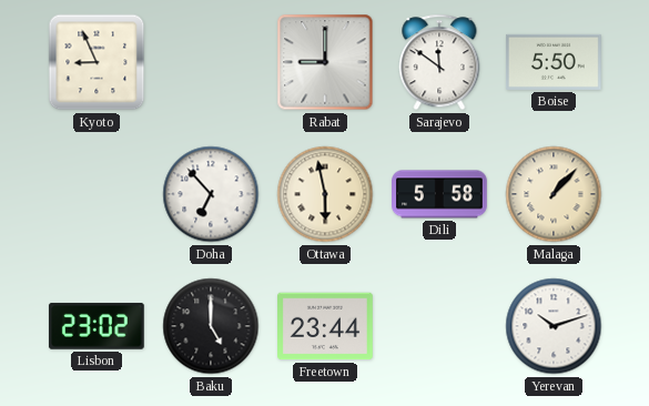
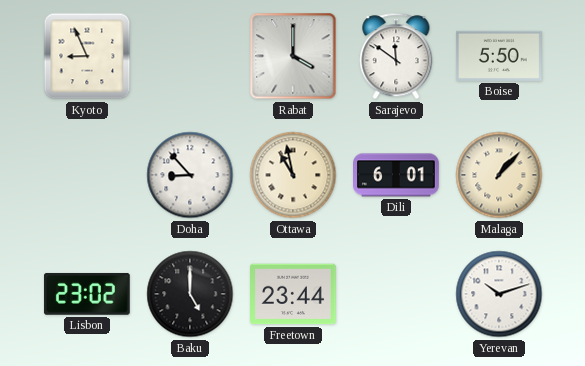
Rabat: 9:00 -> 4:00 (293, 56)
Doha: 6:53 -> 8:53 (190, 175)
Ottawa: 5:58 -> 10:58 (293, 175)
Dili: 5:58 -> 6:01 (397, 175)
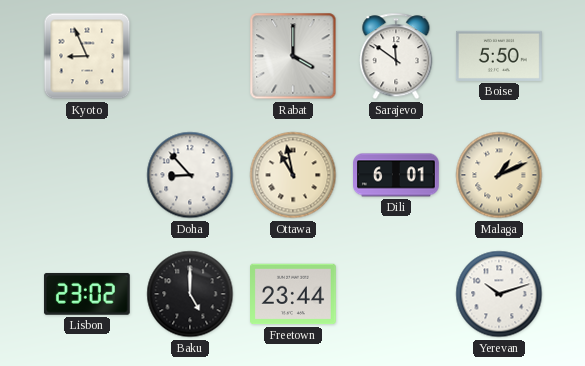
Malaga: 1:07 -> 1:11 (499, 175)
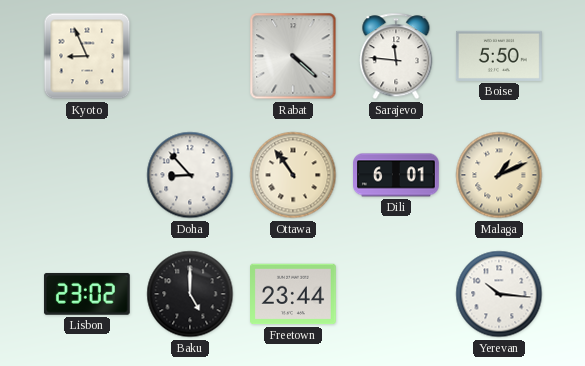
Rabat: 4:00 -> 4:22 (293, 56)
Sarajevo: 11:51 -> 11:46 (396, 56)
Ottawa: 10:58 -> 10:54 (293, 175)
Yerevan: 10:12 -> 10:16 (499, 294)
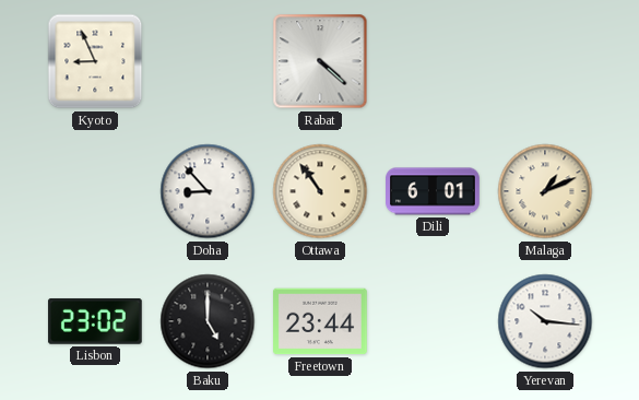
Sarajevo: 11:46 -> none (396, 56)
Boise: 5:50 -> none (500, 56)
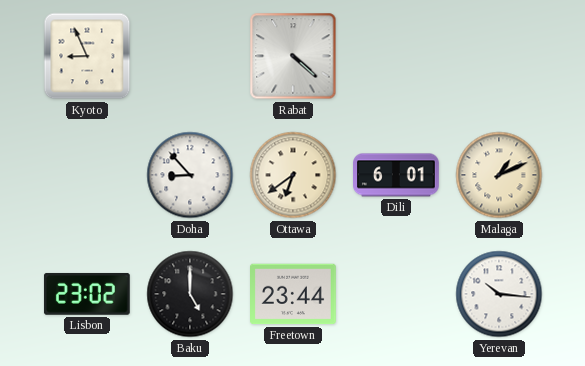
Ottawa: 10:54 -> 6:39 (293, 175)
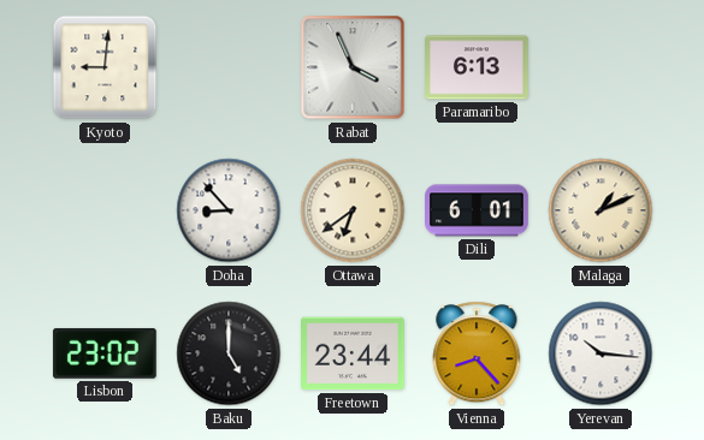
Kyoto: 8:56 -> 9:01 (105, 67)
Rabat: 4:22 -> 3:56 (353, 67)
Paramaribo: none -> 6:13 (478, 67)
Vienna: none -> 8:23 (477, 353)
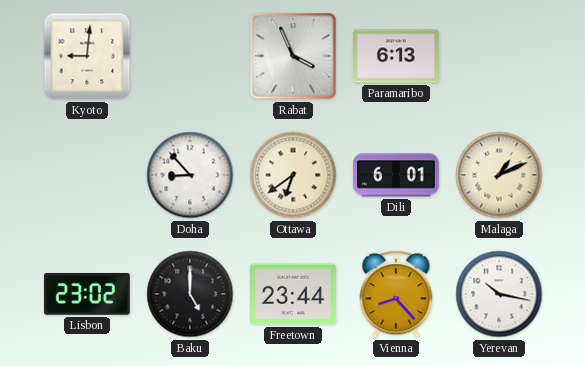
Yerevan: 10:16 -> 10:17 (499, 294)
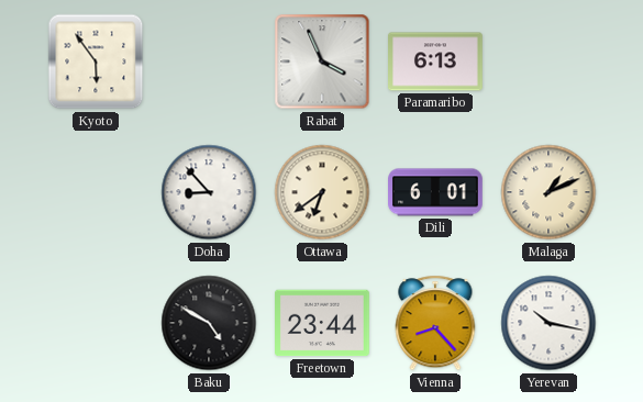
Kyoto: 9:01 -> 5:54 (96, 62)
Lisbon: 23:02 -> none (87, 294)
Baku: 5:00 -> 4:50 (209, 323)
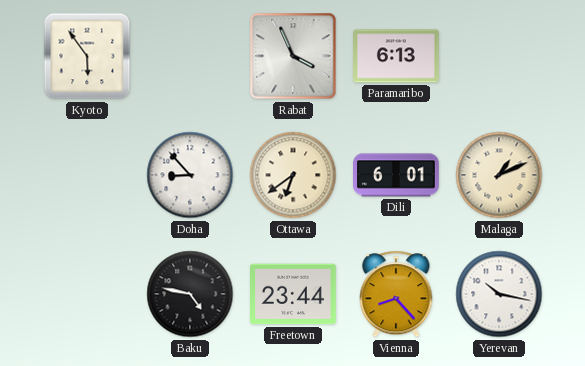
Baku: 4:50 -> 4:47 (190, 294)
